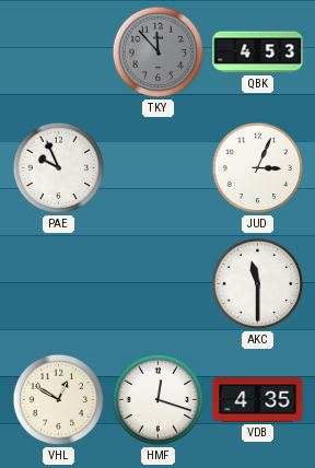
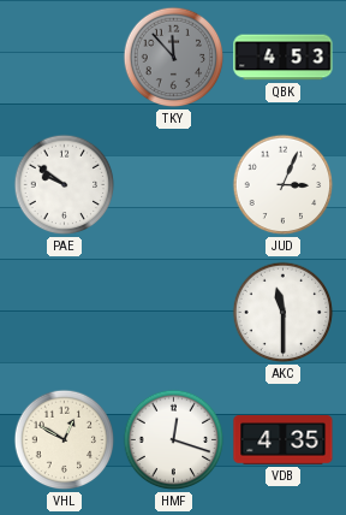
PAE: 9:56 -> 9:51 (65, 185)
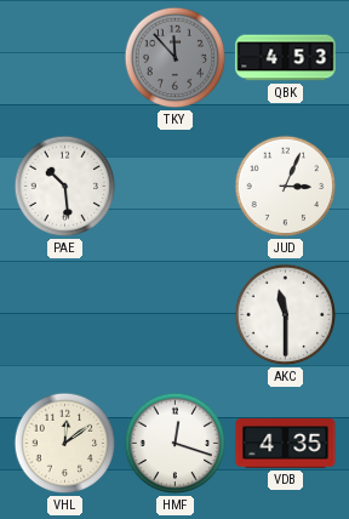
PAE: 9:51 -> 10:29 (65, 187)
VHL: 12:50 -> 12:09 (65, 444)
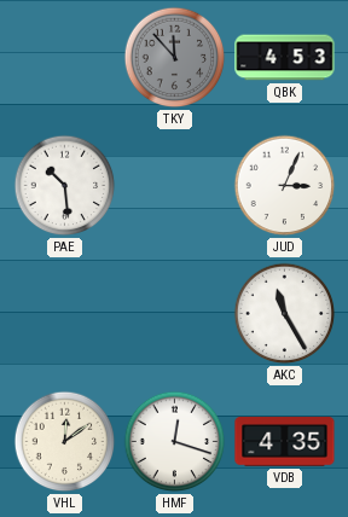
AKC: 11:30 -> 11:25 (285, 314)
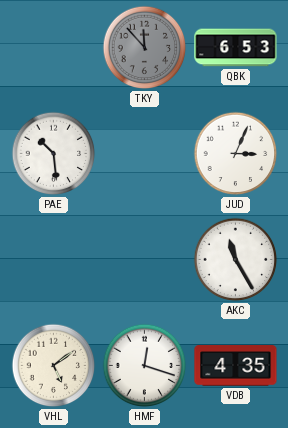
QBK: 4:53 -> 6:53 (236, 48)
VHL: 12:09 -> 5:09 (54, 366)
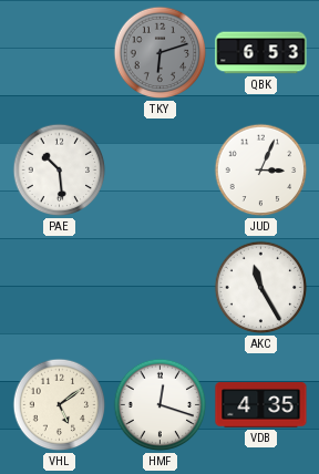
TKY: 11:53 -> 6:12 (161, 53)
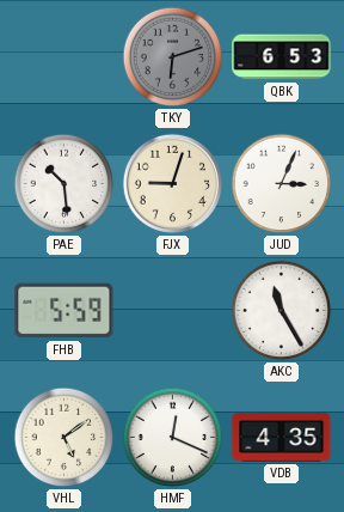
FJX: none -> 9:03 (172, 183)
FHB: none -> 5:59 (64, 311)
HMF: 12:18 -> 12:19 (173, 438)
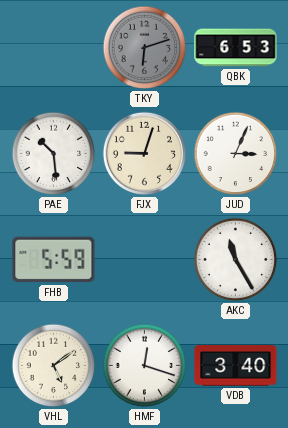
HMF: 12:19 -> 12:18 (145, 366)
VDB: 4:35 -> 3:40 (236, 366)
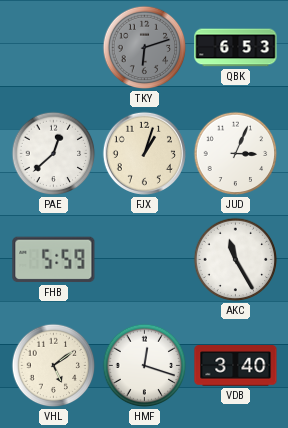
PAE: 10:29 -> 12:38 (54, 154)
FJX: 9:03 -> 1:03 (144, 153)
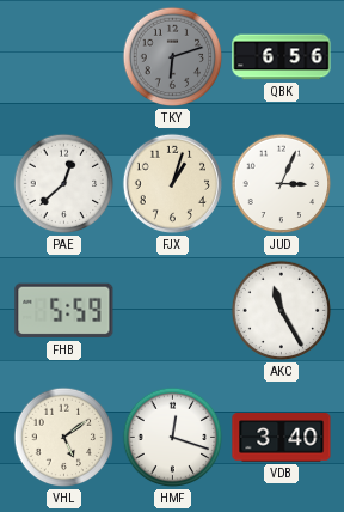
QBK: 6:53 -> 6:56 (282, 57)
